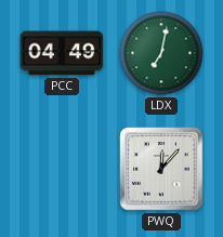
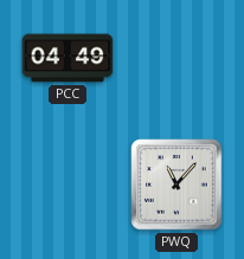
LDX: 7:02 -> none (161, 53)
PWQ: 12:07 -> 11:07 (176, 184)
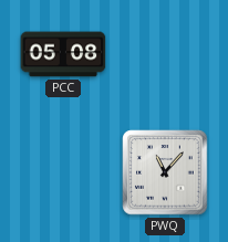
PCC: 04:49 -> 05:08 (63, 54)
